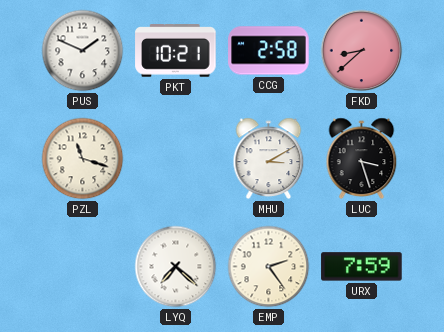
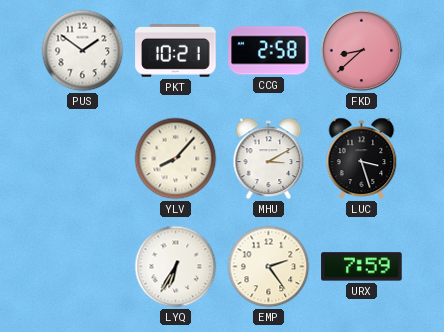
PUS: 1:49 -> 1:51 (83, 51)
PZL: 11:18 -> none (83, 159)
YLV: none -> 8:07 (176, 159)
LYQ: 7:22 -> 6:35 (176, 267)
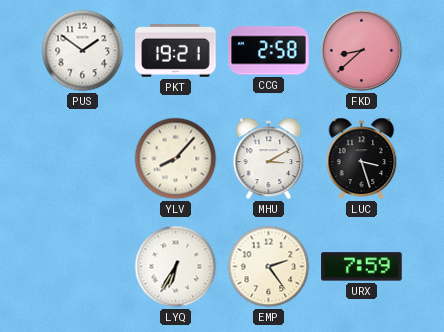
PKT: 10:21 -> 19:21 (176, 51)
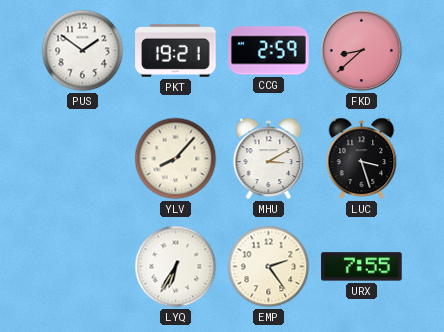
CCG: 2:58 -> 2:59 (269, 51)
URX: 7:59 -> 7:55 (362, 267)
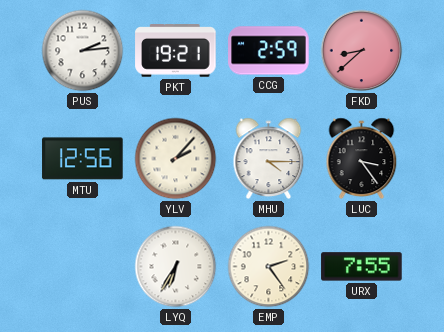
PUS: 1:51 -> 2:14 (83, 51)
MTU: none -> 12:56 (83, 159)
YLV: 8:07 -> 2:07 (176, 159)
MHU: 3:10 -> 4:15 (269, 159)
LUC: 3:27 -> 3:24 (362, 159)
